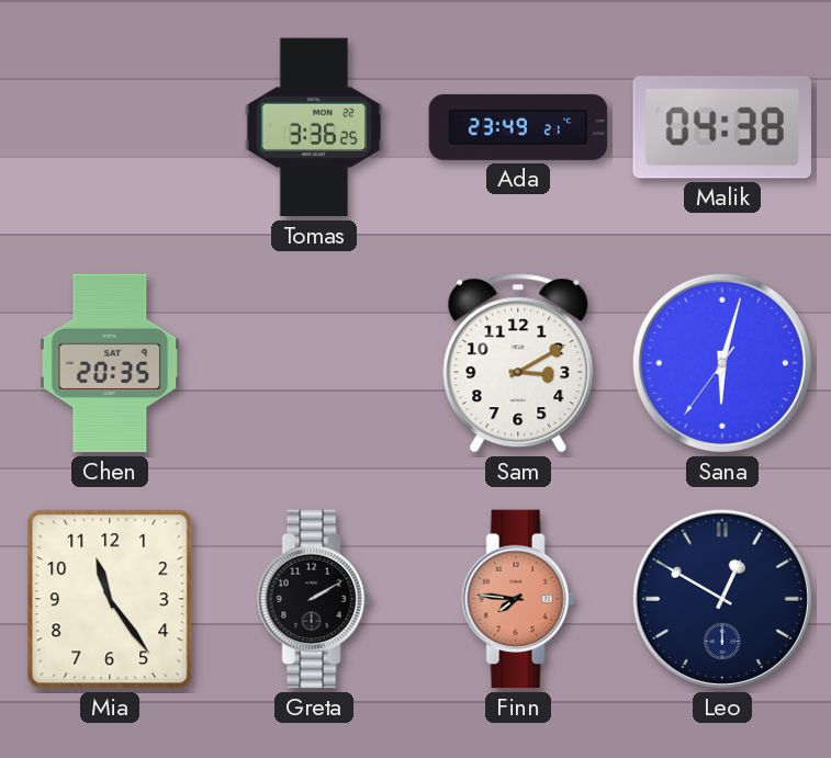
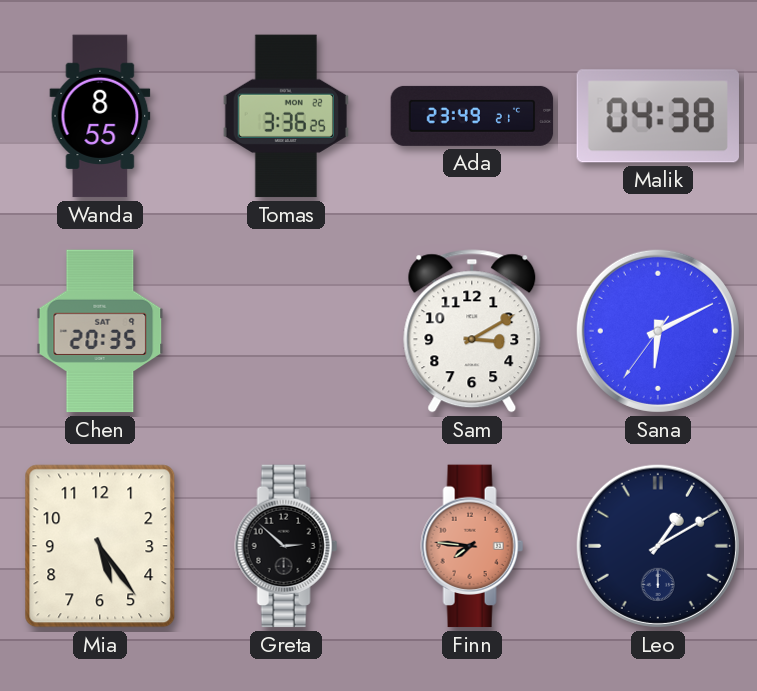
Wanda: none -> 8:55 (100, 116)
Sana: 6:02 -> 6:10 (658, 331)
Mia: 11:24 -> 5:24 (100, 546)
Greta: 2:10 -> 2:52 (286, 546)
Leo: 12:50 -> 1:10 (658, 546)
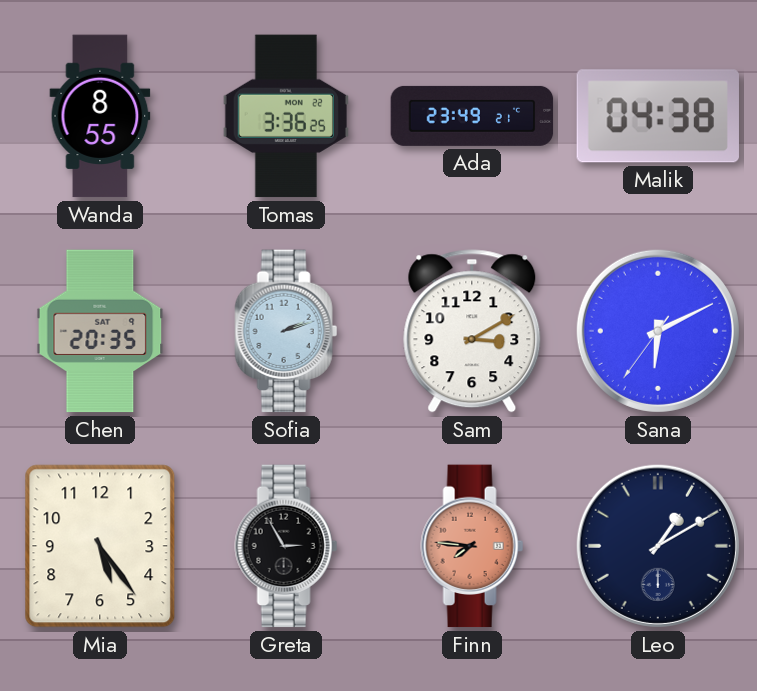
Sofia: none -> 2:12 (286, 331)
Greta: 2:52 -> 2:55 (286, 546)
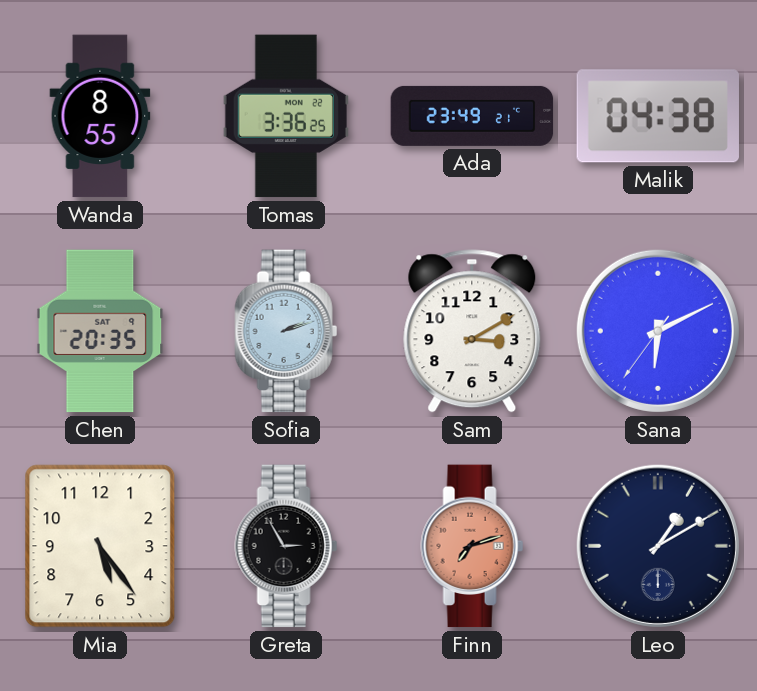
Finn: 7:46 -> 7:12 (472, 546)
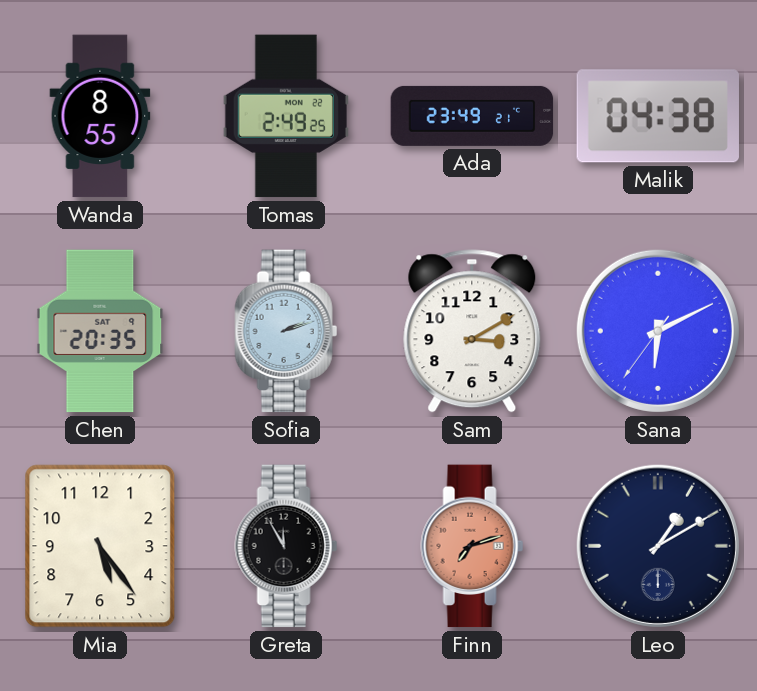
Tomas: 3:36 -> 2:49 (286, 116)
Greta: 2:55 -> 11:55 (286, 546)
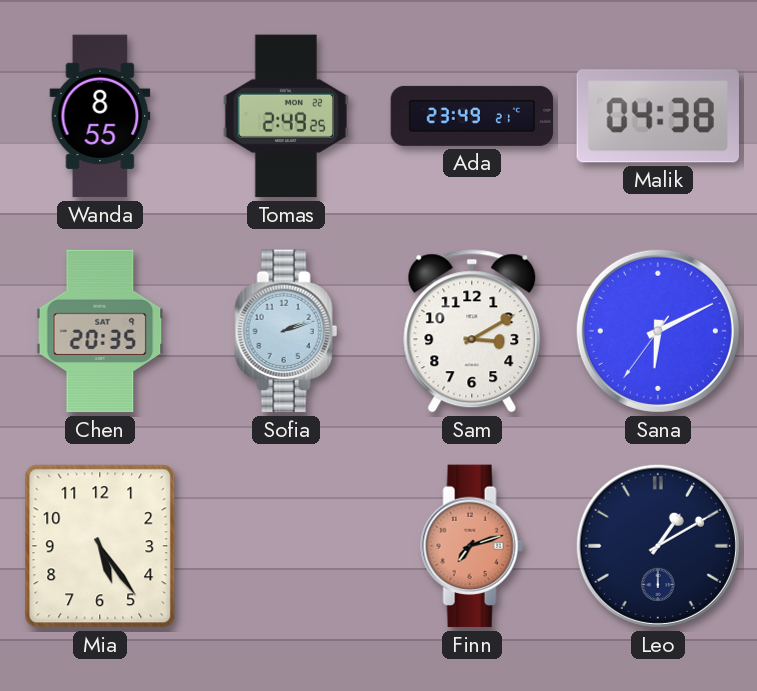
Greta: 11:55 -> none (286, 546)
